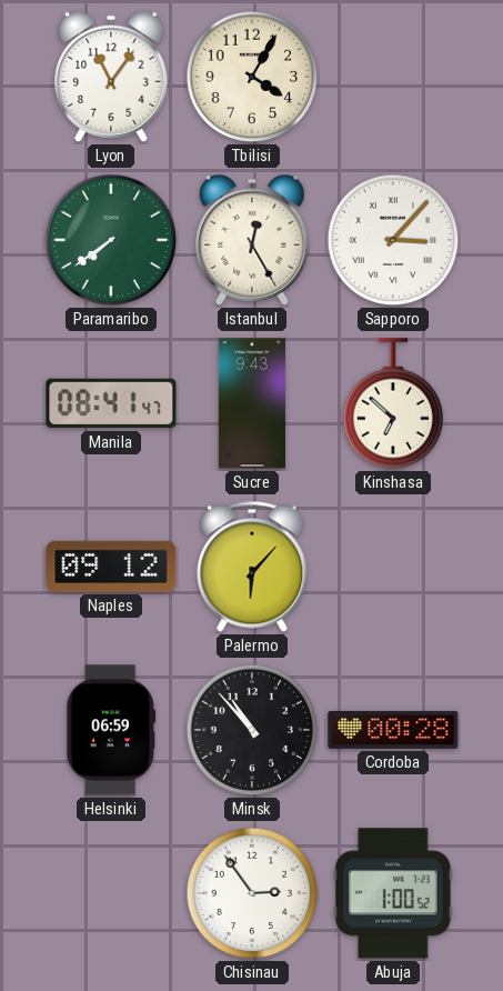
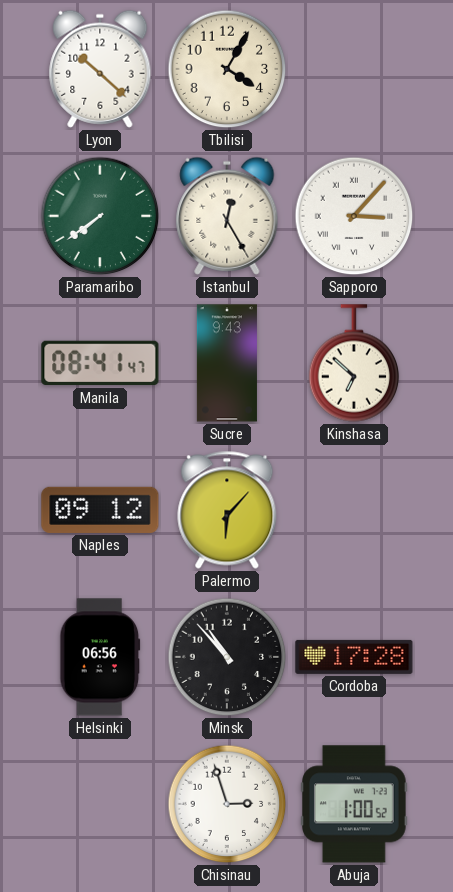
Lyon: 11:06 -> 10:22 (100, 69)
Helsinki: 06:59 -> 06:56 (100, 657)
Cordoba: 00:28 -> 17:28 (354, 657)
Chisinau: 2:54 -> 2:57 (227, 804)
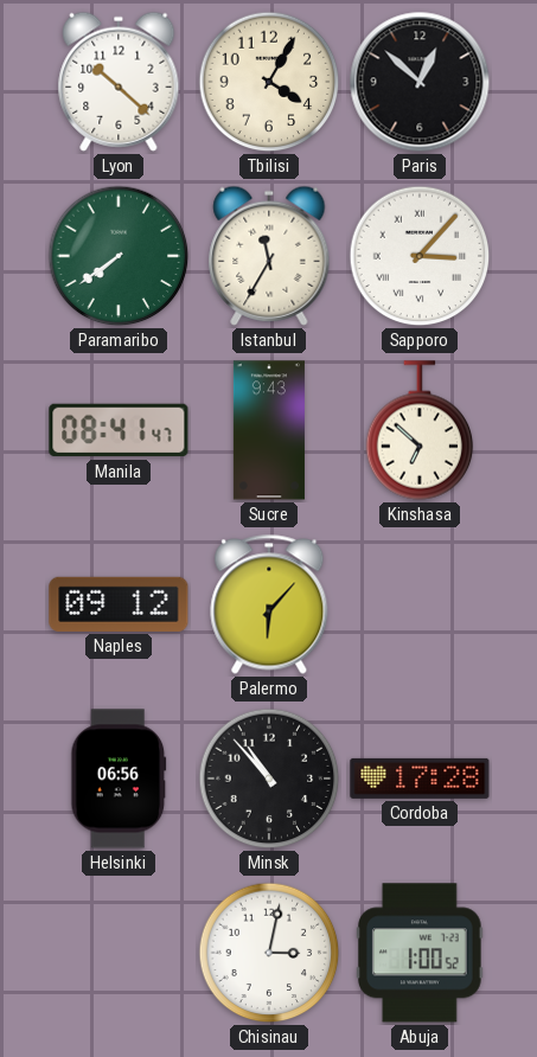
Paris: none -> 12:52 (420, 82)
Istanbul: 12:25 -> 11:35 (269, 256)
Chisinau: 2:57 -> 3:02 (269, 953)
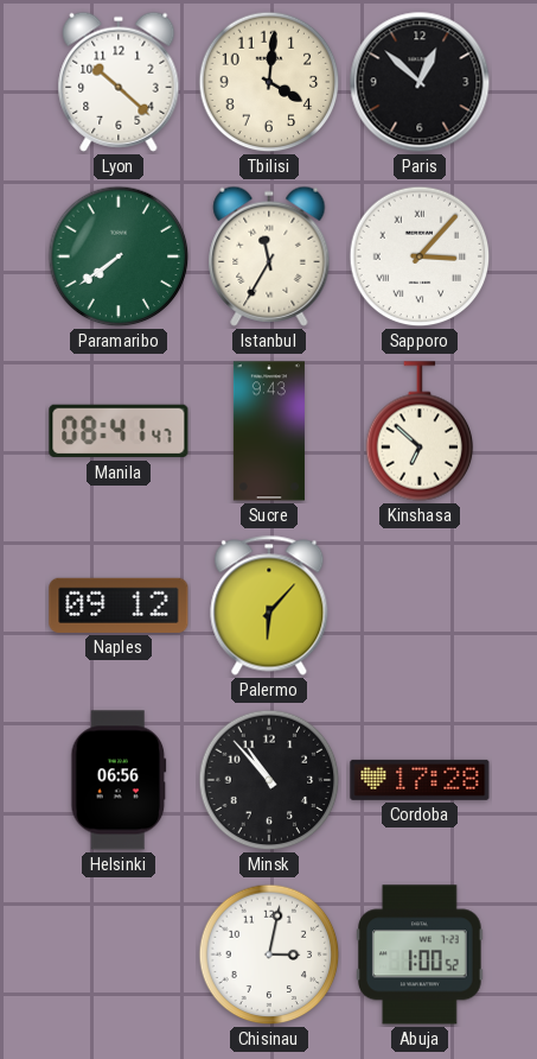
Tbilisi: 4:05 -> 4:01 (269, 82)
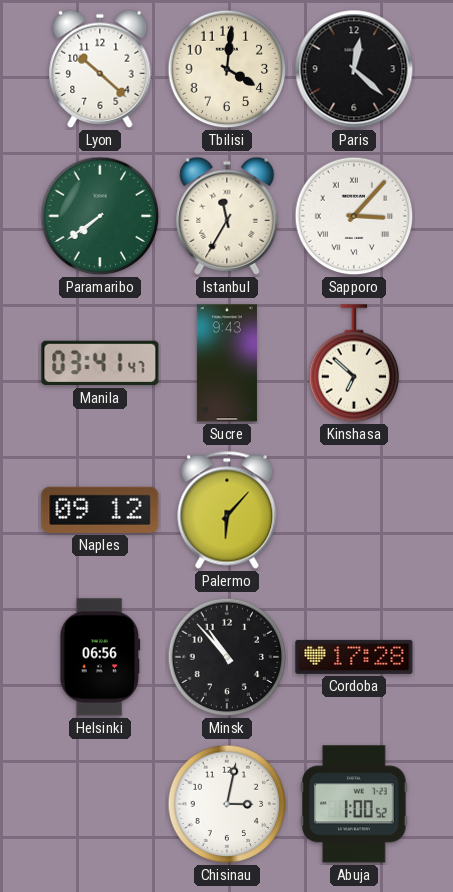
Paris: 12:52 -> 12:22 (354, 69)
Manila: 08:41 -> 03:41 (100, 363)
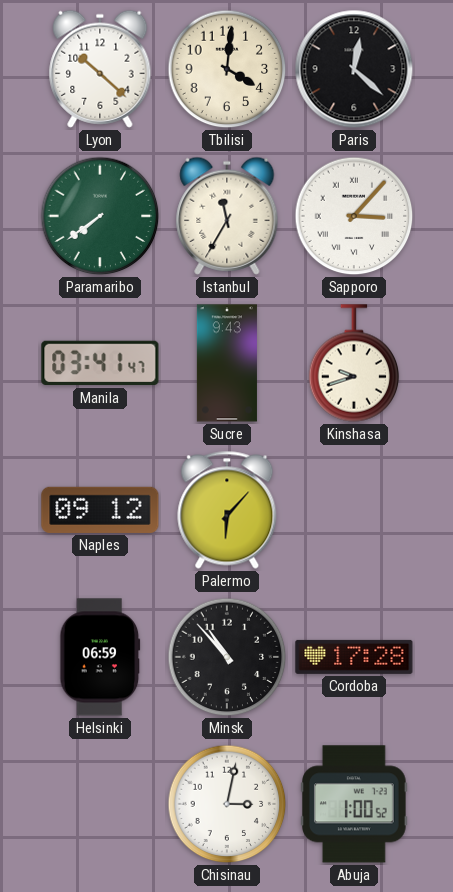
Kinshasa: 6:52 -> 9:42 (354, 363)
Helsinki: 06:56 -> 06:59 (100, 657)
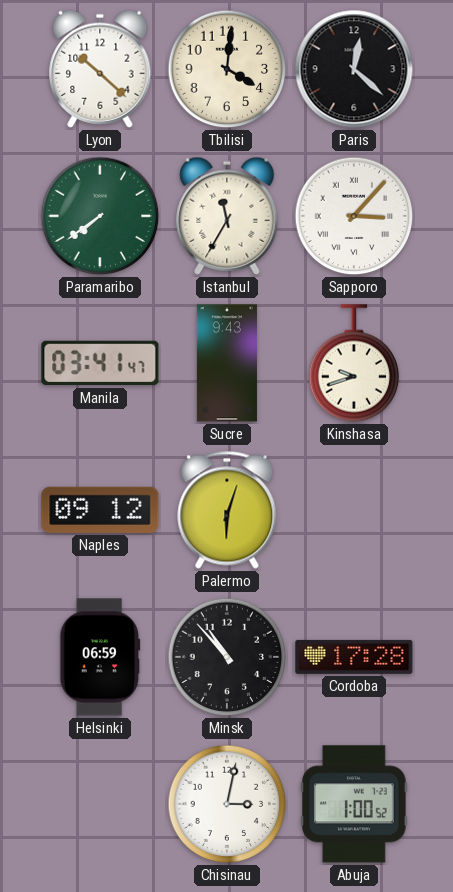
Palermo: 6:07 -> 6:03 (227, 510)
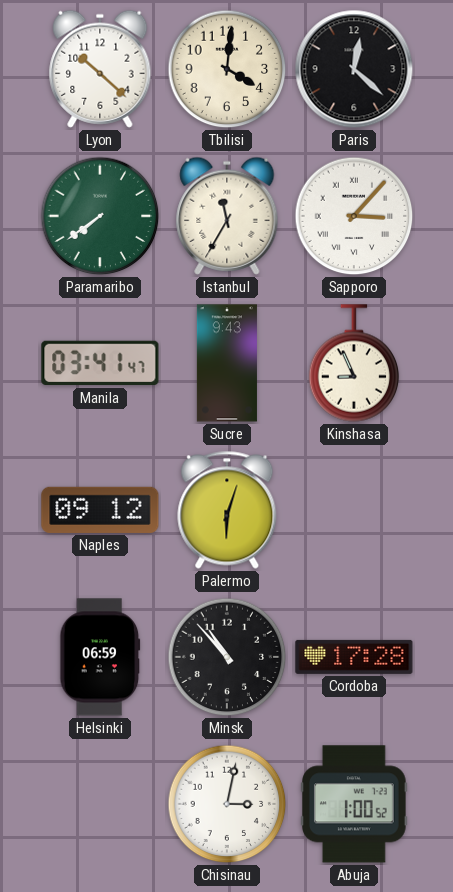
Kinshasa: 9:42 -> 8:56 (354, 363)
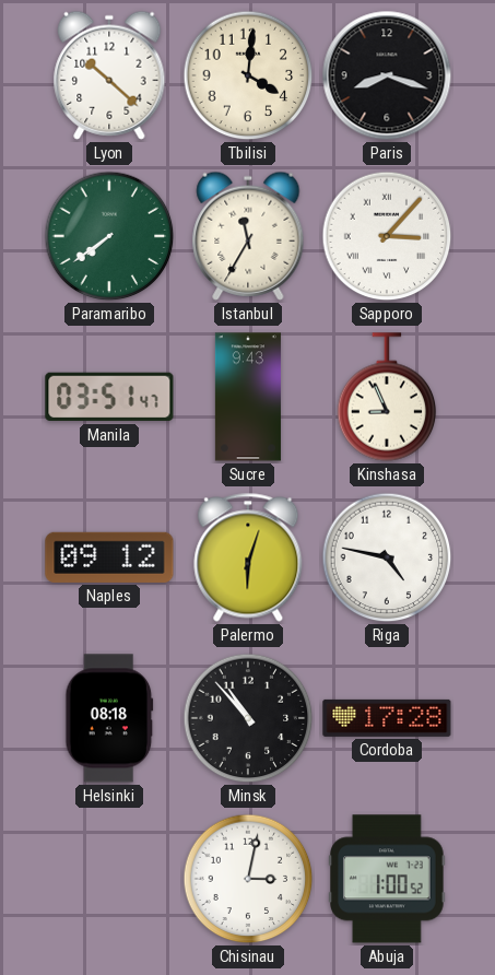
Paris: 12:22 -> 8:18 (387, 75)
Manila: 03:41 -> 03:51 (109, 397)
Riga: none -> 4:47 (387, 557)
Helsinki: 06:59 -> 08:18 (109, 718)
